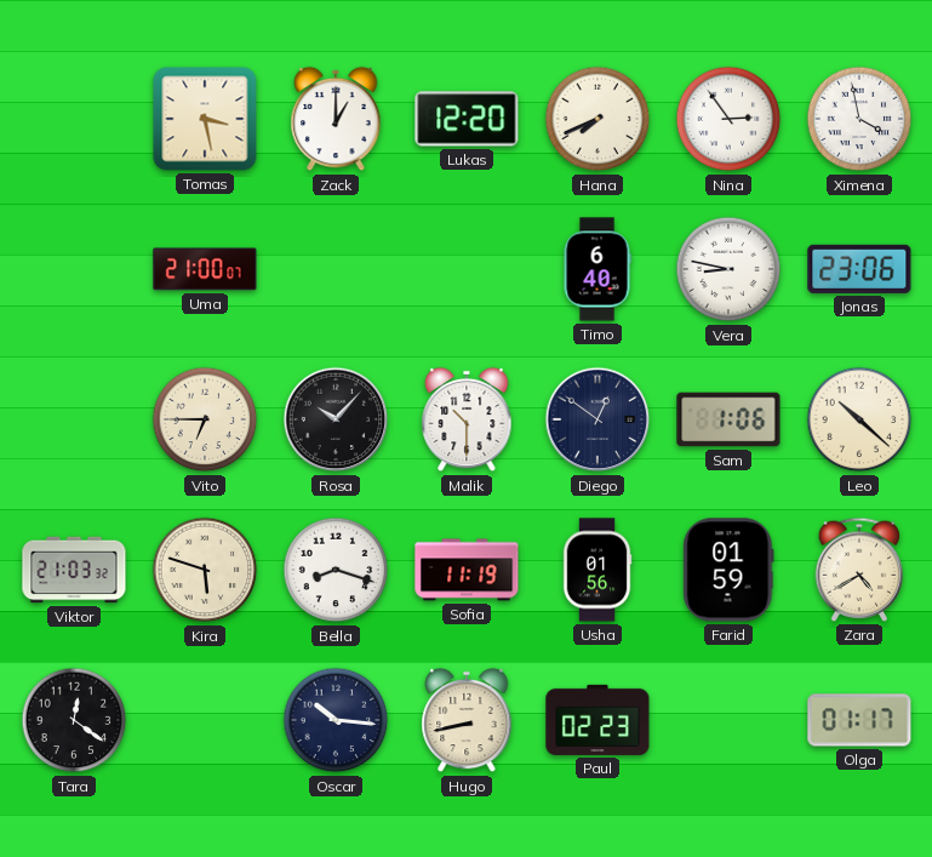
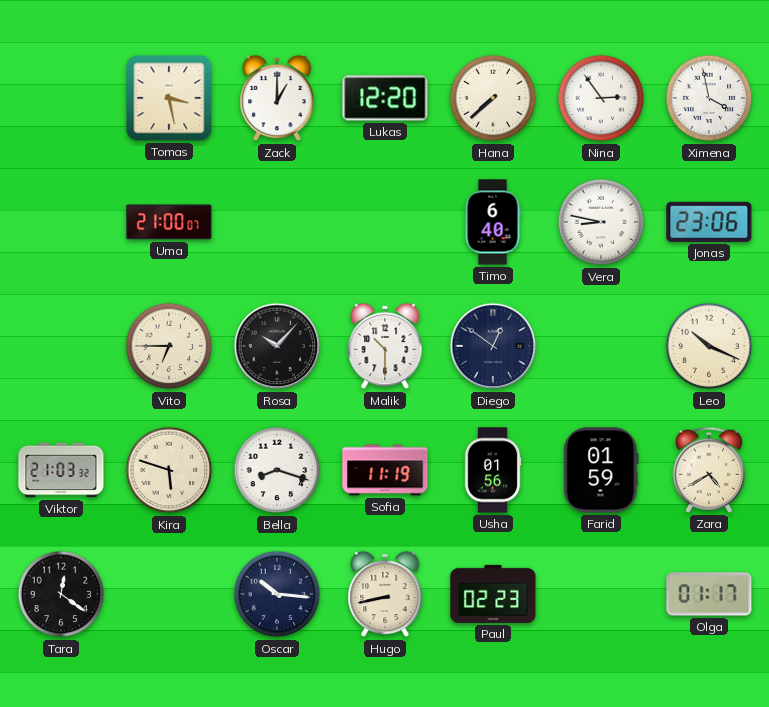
Hana: 7:41 -> 7:38 (493, 98)
Sam: 1:06 -> none (728, 419)
Leo: 10:22 -> 10:19 (709, 346)
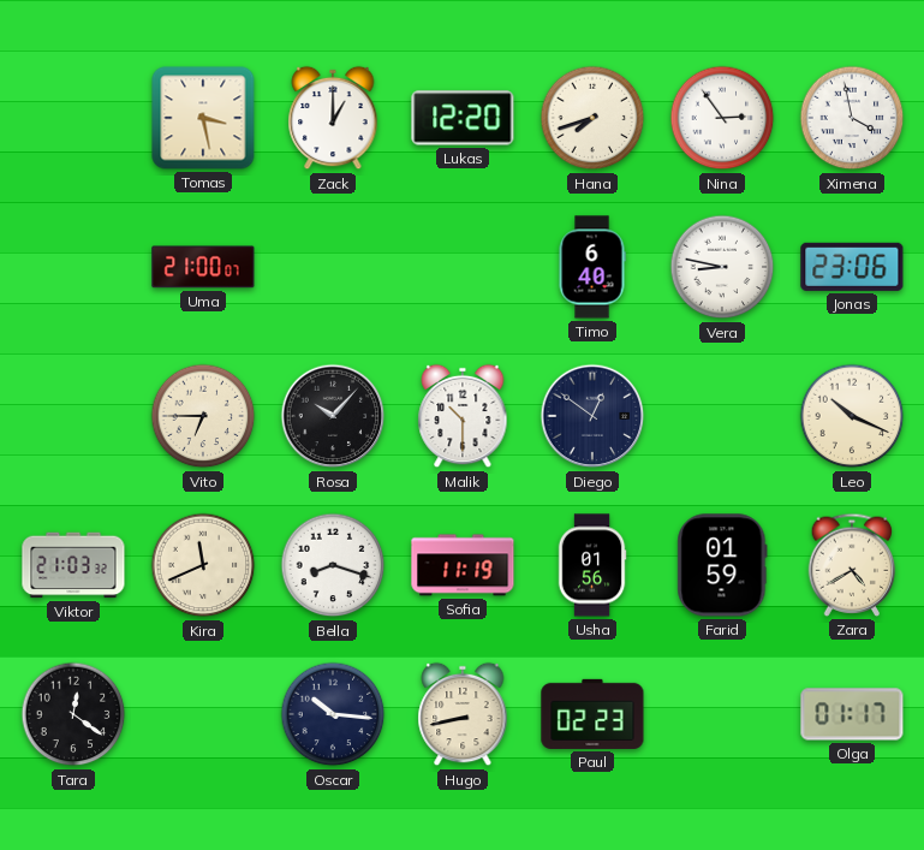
Hana: 7:38 -> 7:42 (592, 118)
Kira: 5:48 -> 11:41 (203, 565)
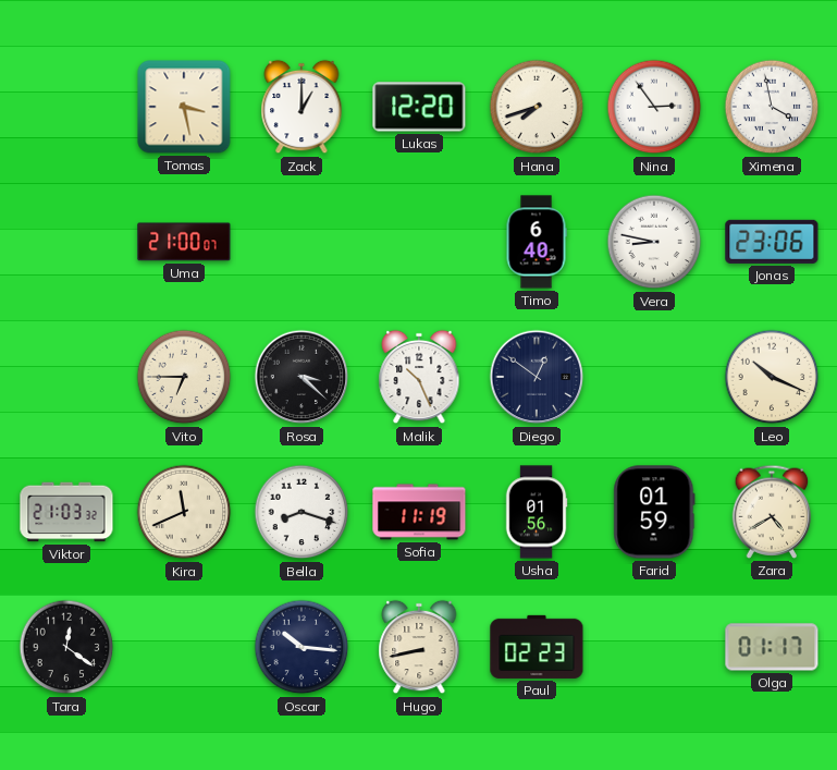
Rosa: 10:07 -> 3:22 (301, 377)
Malik: 10:30 -> 10:26 (419, 377)
